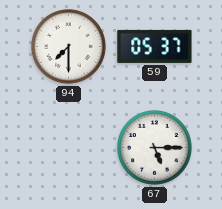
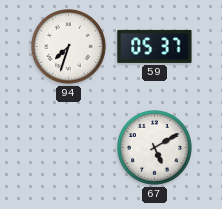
94: 7:30 -> 7:33 (69, 47)
67: 5:15 -> 5:10 (155, 148)
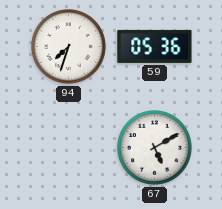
59: 05:37 -> 05:36 (155, 46)
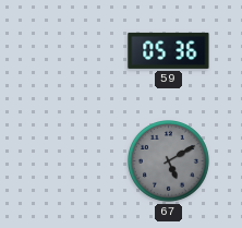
94: 7:33 -> none (69, 47)
67 dial: white -> grey (169, 161)
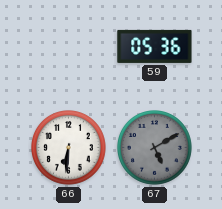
66: none -> 6:31 (69, 148)
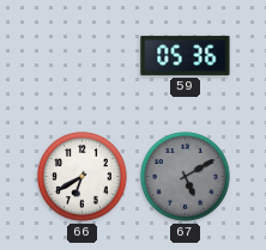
66: 6:31 -> 6:40 (83, 177)
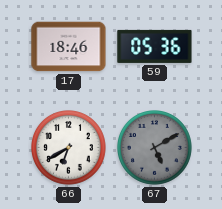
17: none -> 18:46 (69, 47)
